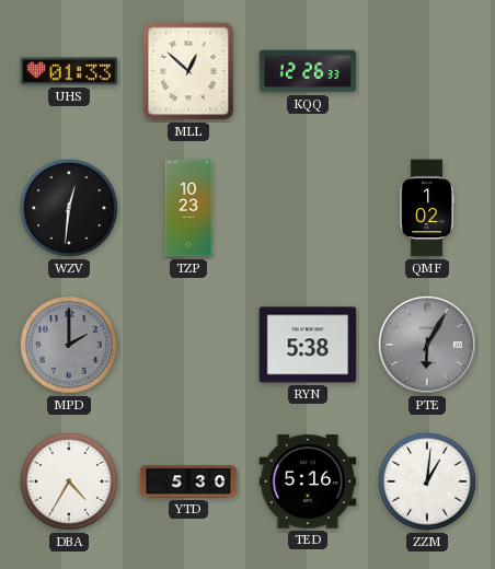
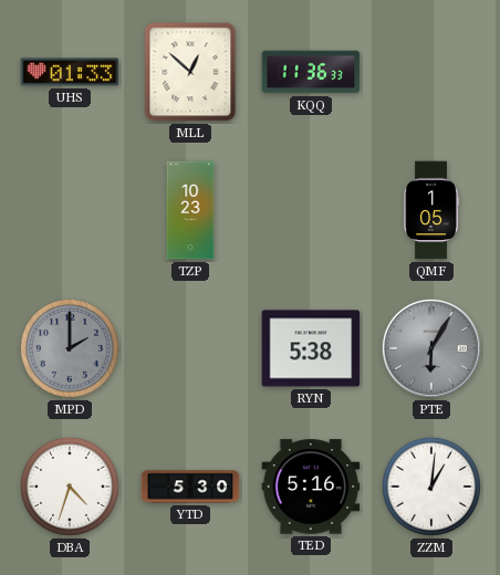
KQQ: 12:26 -> 11:36 (311, 72)
WZV: 12:31 -> none (69, 208)
QMF: 1:02 -> 1:05 (431, 210)
DBA: 4:35 -> 4:33 (70, 487)
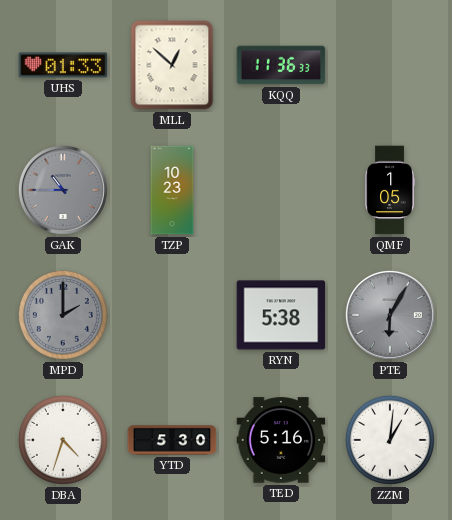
GAK: none -> 10:45 (63, 190)
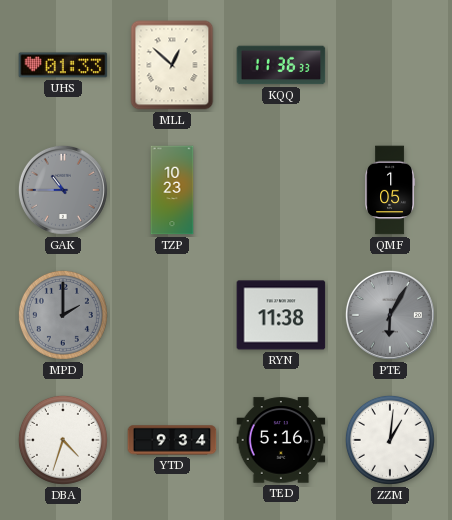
RYN: 5:38 -> 11:38 (281, 315)
YTD: 5:30 -> 9:34 (172, 440)
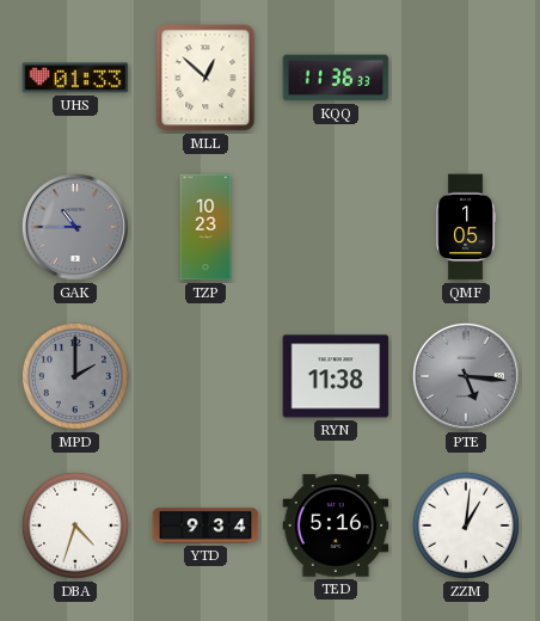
PTE: 6:05 -> 5:16 (466, 376)
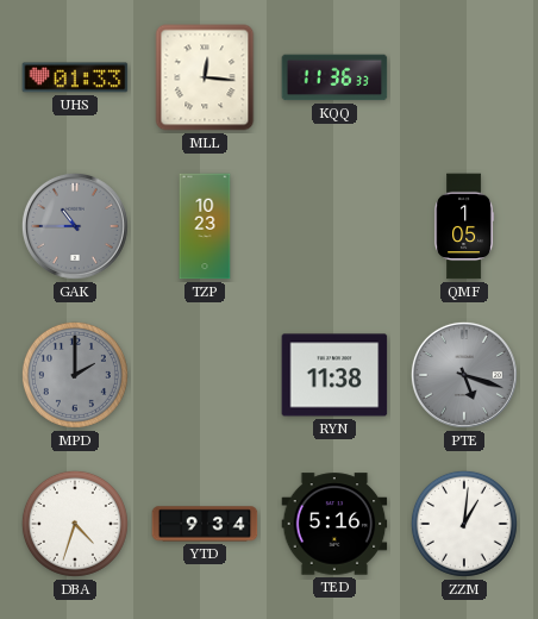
MLL: 12:52 -> 12:16 (205, 77)
PTE: 5:16 -> 5:18 (464, 375)
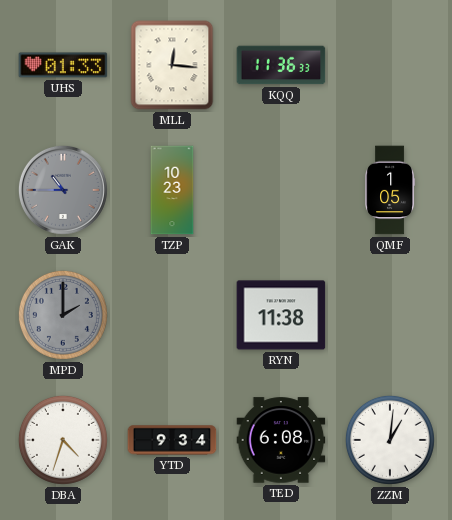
PTE: 5:18 -> none (464, 375)
TED: 5:16 -> 6:08 (281, 440)
